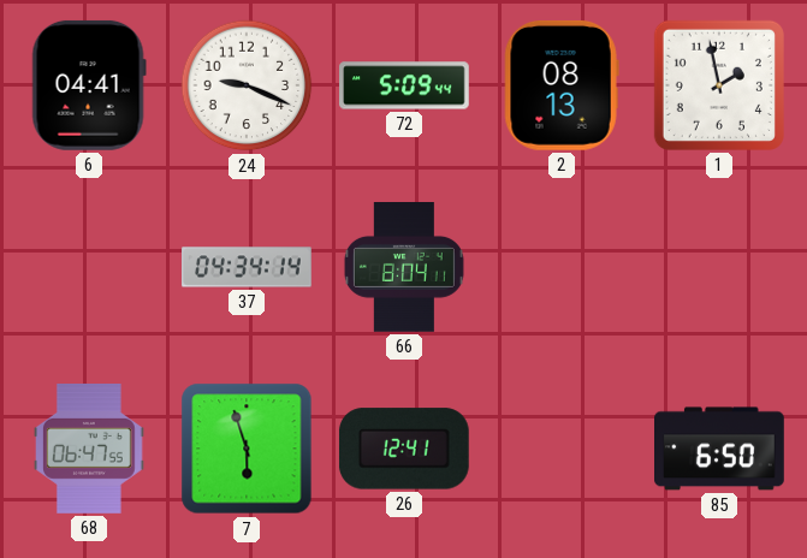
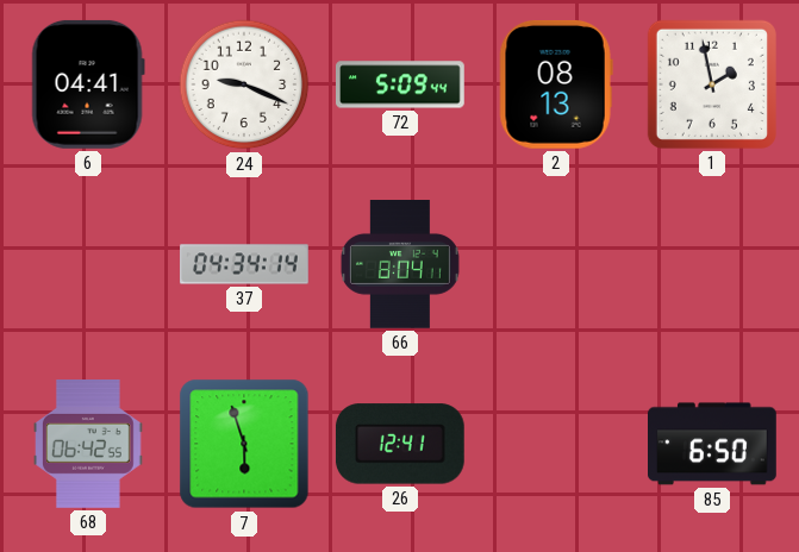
68: 06:47 -> 06:42 (89, 445)
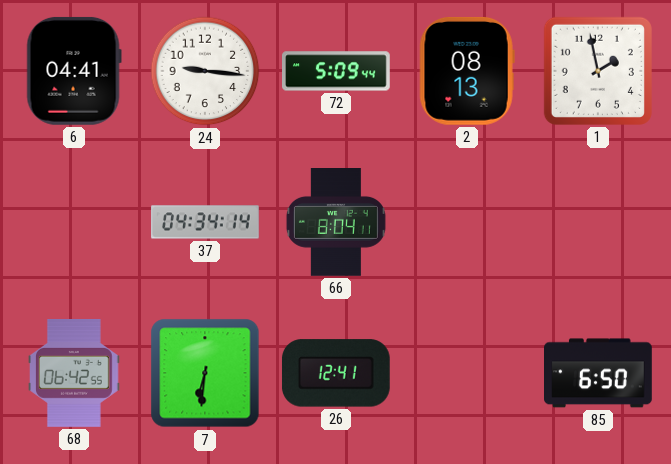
24: 9:19 -> 9:16 (205, 71)
7: 5:57 -> 6:31 (205, 373)
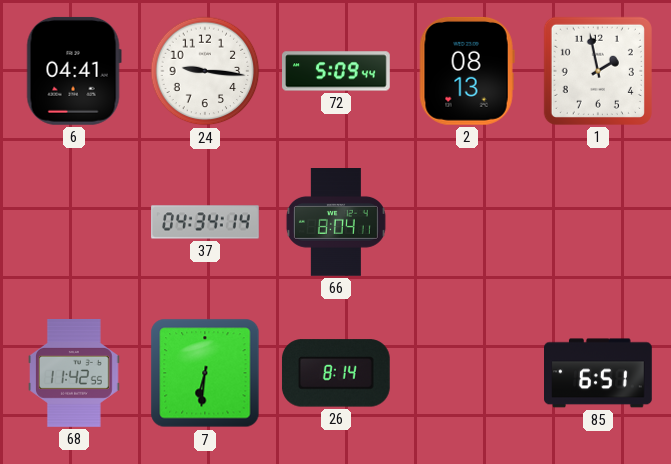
68: 06:42 -> 11:42 (75, 374)
26: 12:41 -> 8:14 (336, 373)
85: 6:50 -> 6:51 (599, 373)
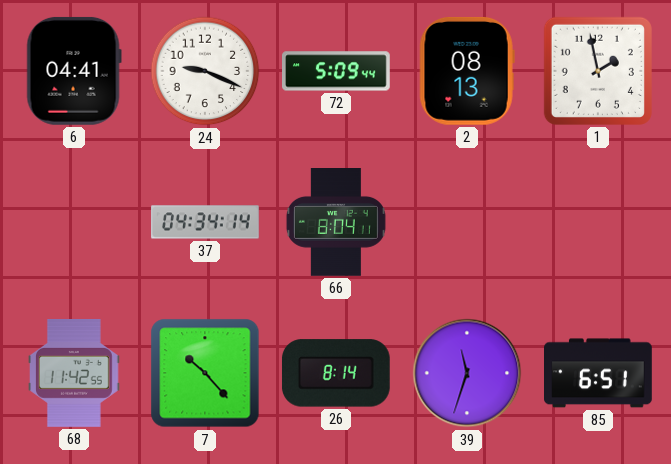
24: 9:16 -> 9:19 (205, 71)
7: 6:31 -> 10:23 (205, 373)
39: none -> 11:33 (467, 373)
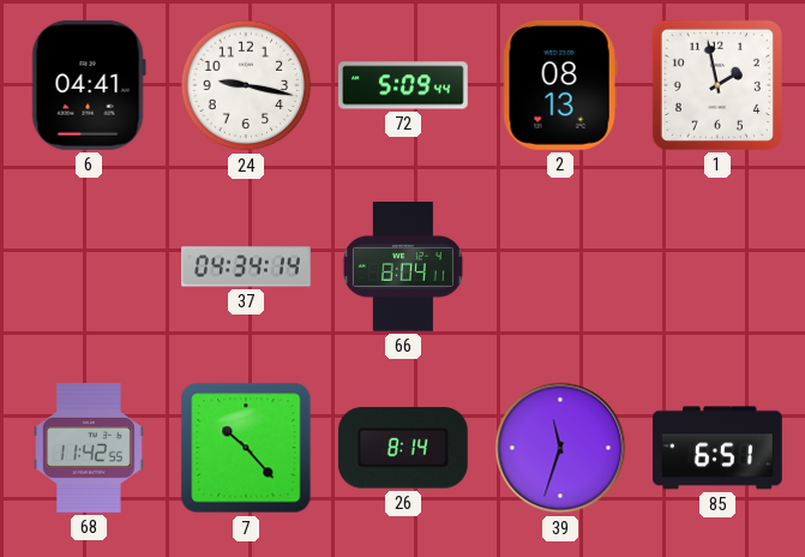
24: 9:19 -> 9:17 (246, 85)
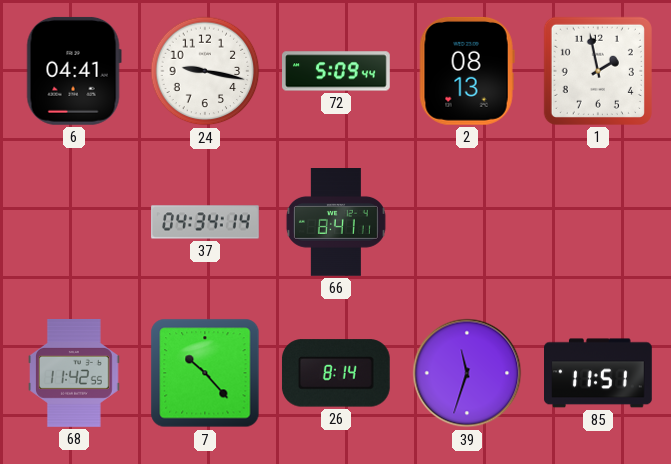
66: 8:04 -> 8:41 (336, 223)
85: 6:51 -> 11:51 (599, 373)
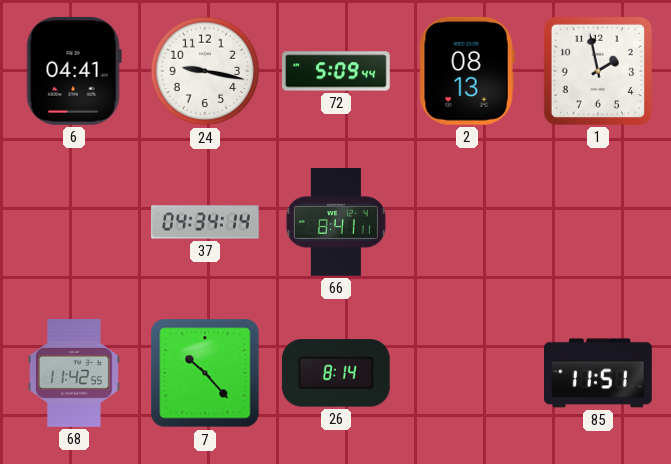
39: 11:33 -> none (467, 373)
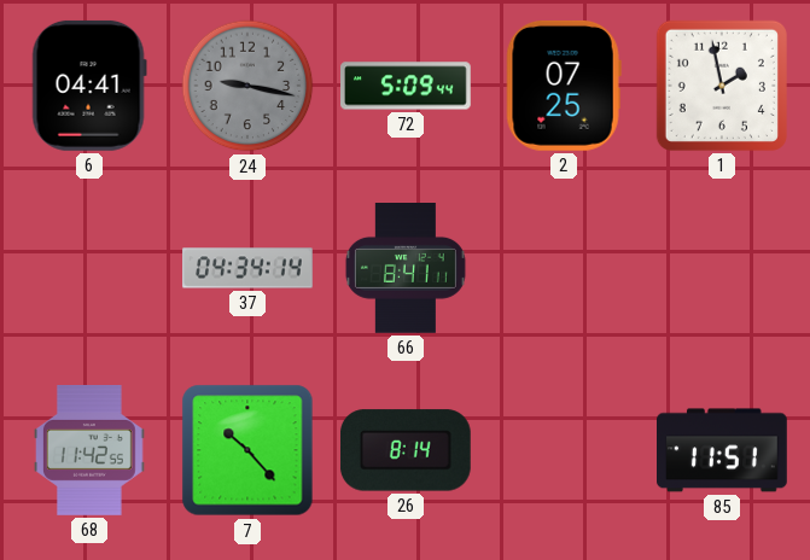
24 dial: white -> grey (247, 86)
2: 08:13 -> 07:25 (564, 86)
